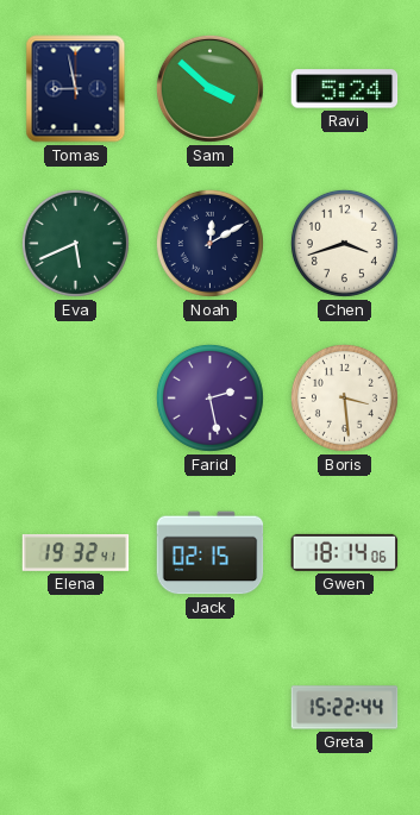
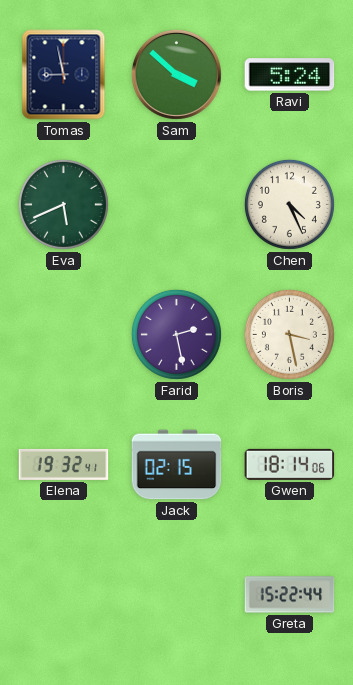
Noah: 12:10 -> none (209, 243)
Chen: 3:42 -> 4:26 (289, 204)
Boris: 3:29 -> 3:28 (289, 334)
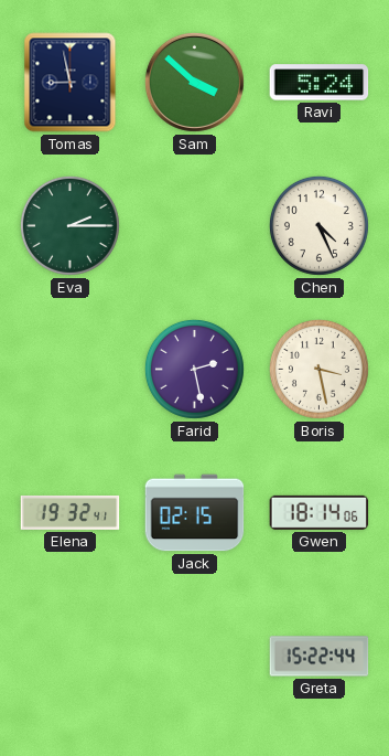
Eva: 5:41 -> 2:15 (69, 225)
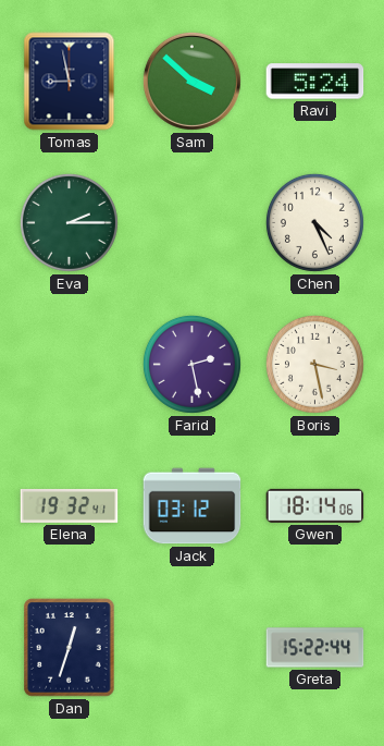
Jack: 02:15 -> 03:12 (193, 506)
Dan: none -> 12:33 (70, 648)
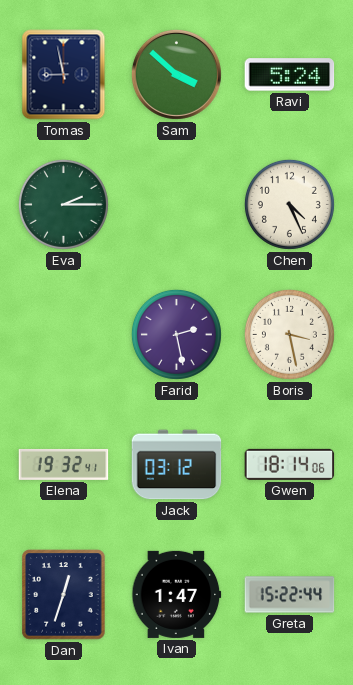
Ivan: none -> 1:47 (177, 594)
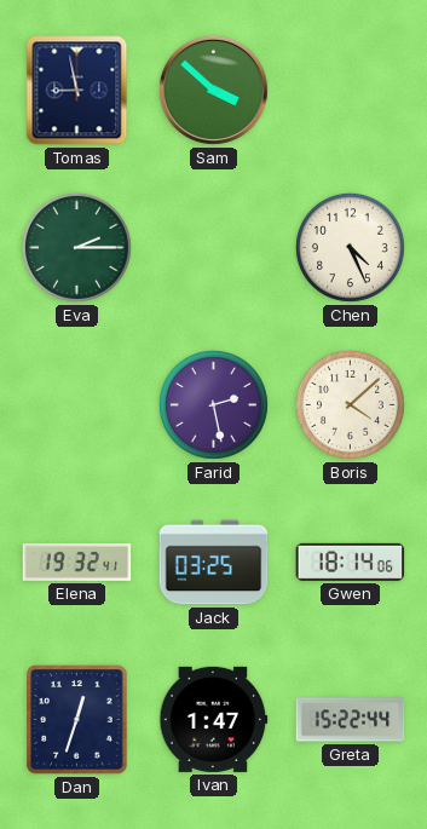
Ravi: 5:24 -> none (290, 75)
Boris: 3:28 -> 4:08 (350, 404)
Jack: 03:12 -> 03:25 (214, 563)
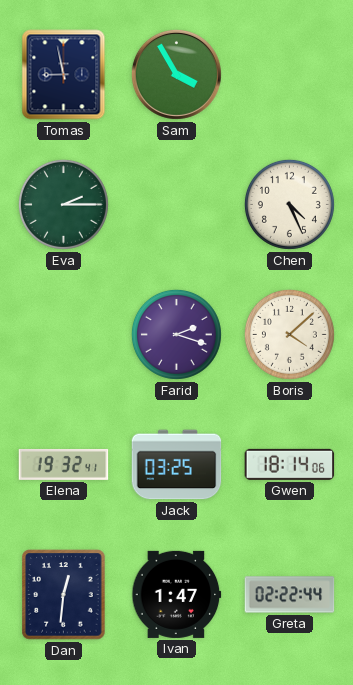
Sam: 3:52 -> 3:55 (176, 74)
Farid: 2:28 -> 2:18 (176, 334)
Dan: 12:33 -> 12:31 (64, 595)
Greta: 15:22 -> 02:22 (290, 595)
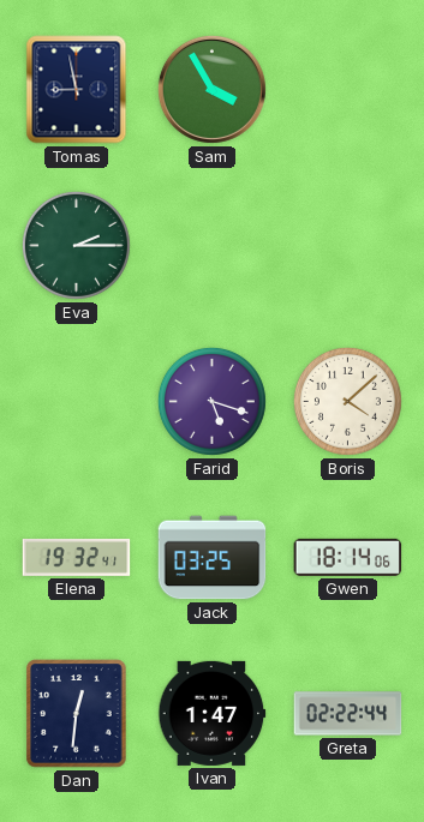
Chen: 4:26 -> none (289, 204)
Farid: 2:18 -> 5:18 (211, 401)
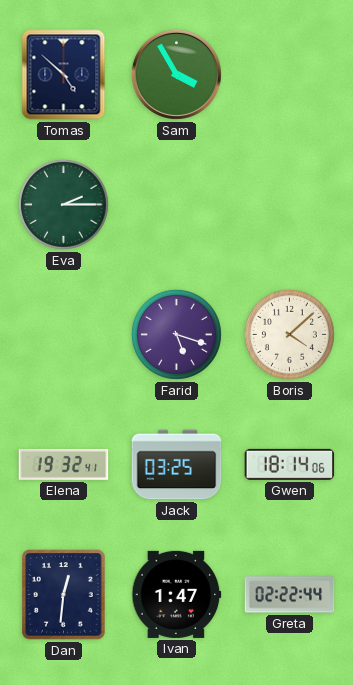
Tomas: 8:58 -> 4:52 (64, 75)
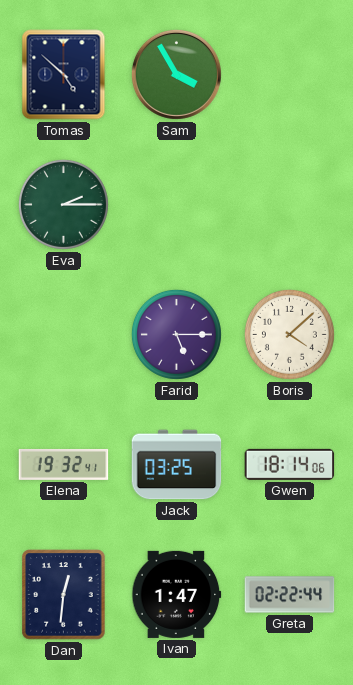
Farid: 5:18 -> 5:15 (176, 334)
